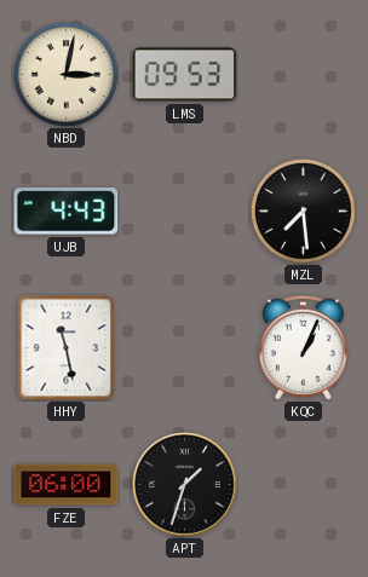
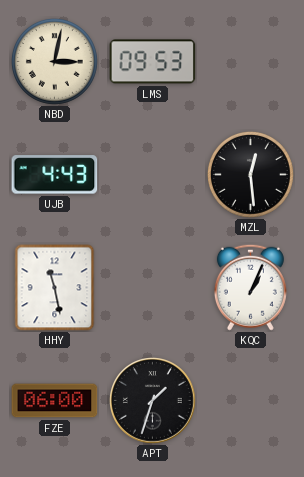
MZL: 7:29 -> 12:29 (250, 174)
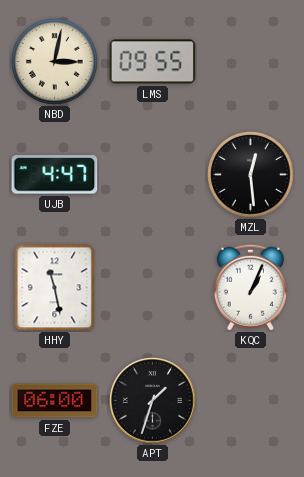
LMS: 09:53 -> 09:55 (153, 62)
UJB: 4:43 -> 4:47 (55, 175)
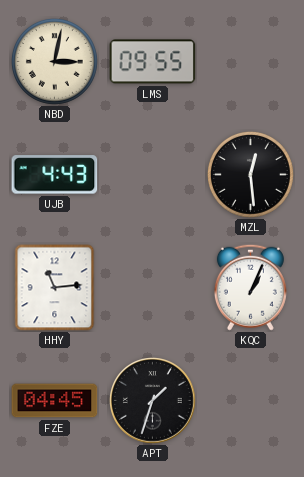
UJB: 4:47 -> 4:43 (55, 175)
HHY: 11:28 -> 11:14 (55, 288)
FZE: 06:00 -> 04:45 (55, 401)
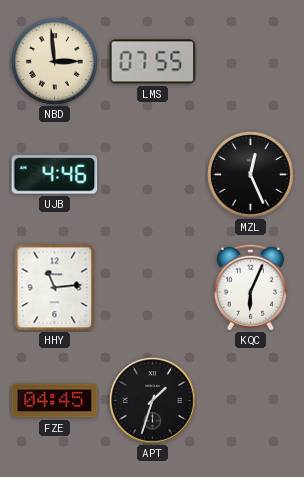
NBD: 3:02 -> 2:59 (54, 61)
LMS: 09:55 -> 07:55 (153, 62)
UJB: 4:43 -> 4:46 (55, 175)
MZL: 12:29 -> 12:26 (250, 174)
KQC: 1:04 -> 6:04 (250, 287)
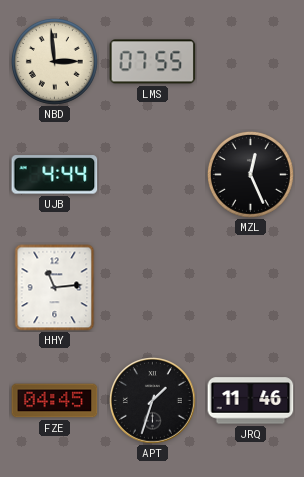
UJB: 4:46 -> 4:44 (55, 175)
KQC: 6:04 -> none (250, 287)
JRQ: none -> 11:46 (251, 401)
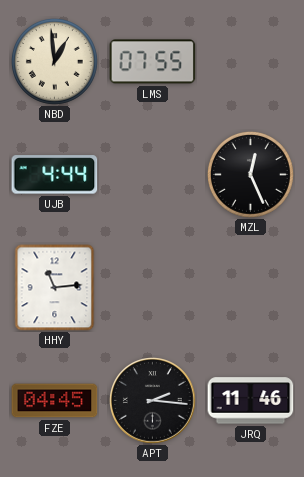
NBD: 2:59 -> 12:59 (54, 61)
APT: 1:33 -> 2:16 (153, 401)
